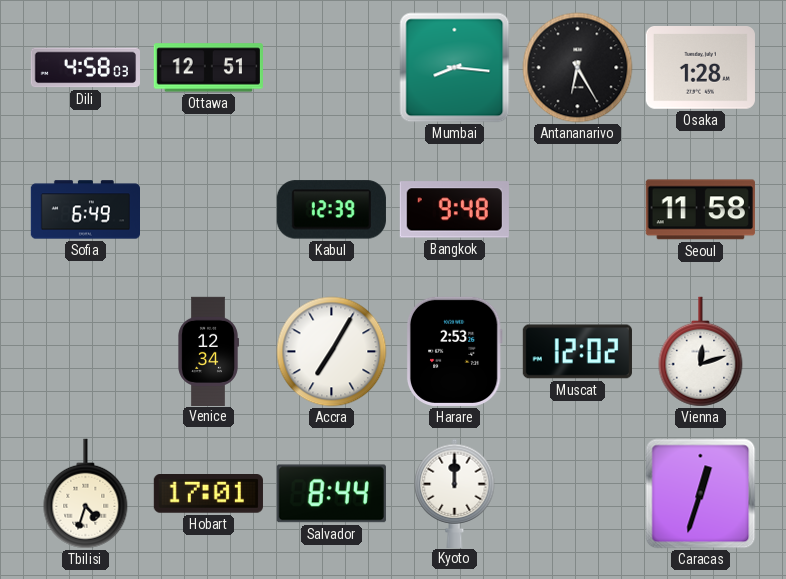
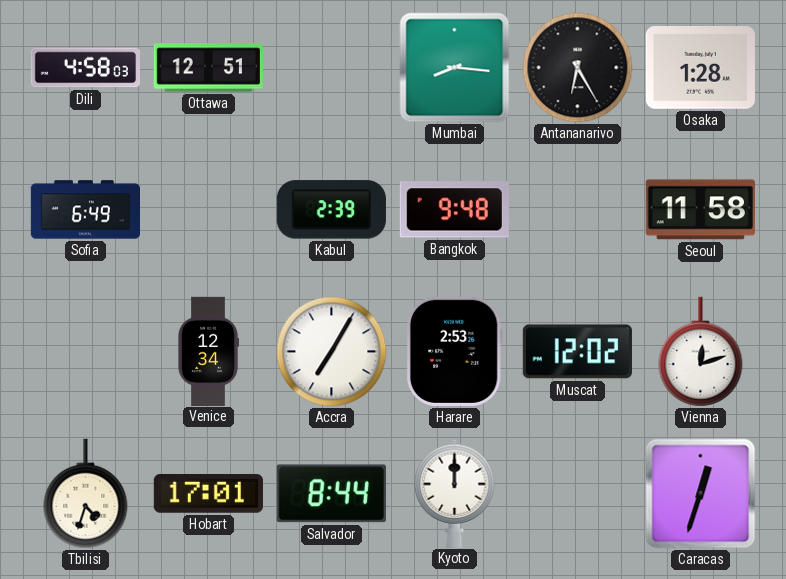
Kabul: 12:39 -> 2:39 (331, 210)
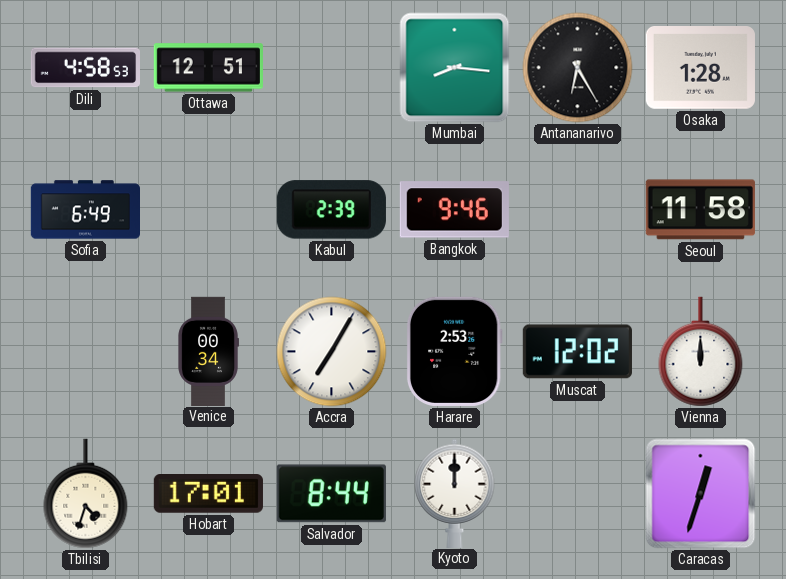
Dili: 4:58:03 -> 4:58:53 (85, 68)
Bangkok: 9:48 -> 9:46 (454, 210)
Venice: 12:34 -> 00:34 (208, 351)
Vienna: 12:12 -> 12:00 (701, 352)
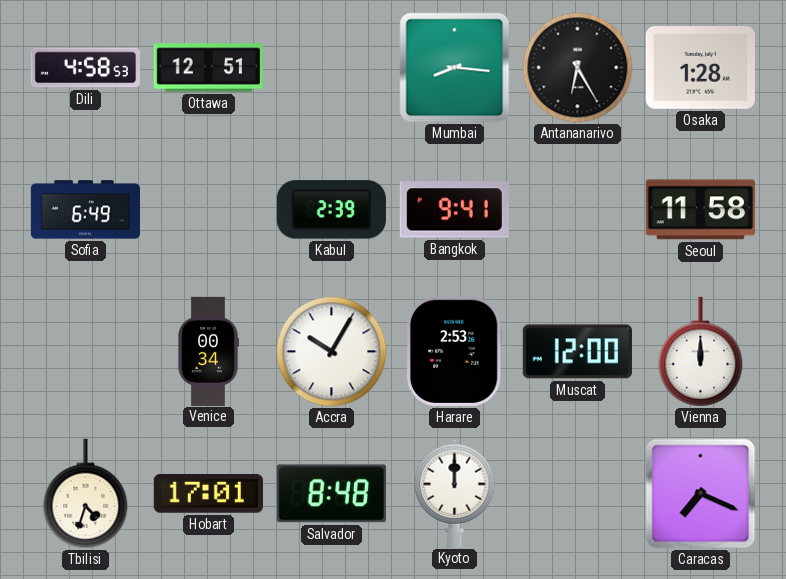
Bangkok: 9:46 -> 9:41 (454, 210)
Accra: 7:05 -> 10:05 (332, 352)
Muscat: 12:02 -> 12:00 (577, 352)
Salvador: 8:44 -> 8:48 (331, 494)
Caracas: 12:33 -> 7:19 (701, 494)
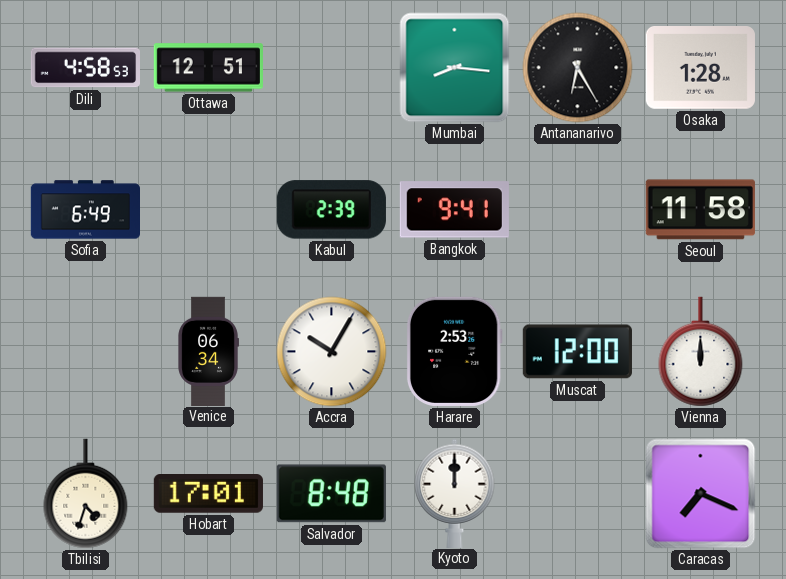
Venice: 00:34 -> 06:34 (208, 351)
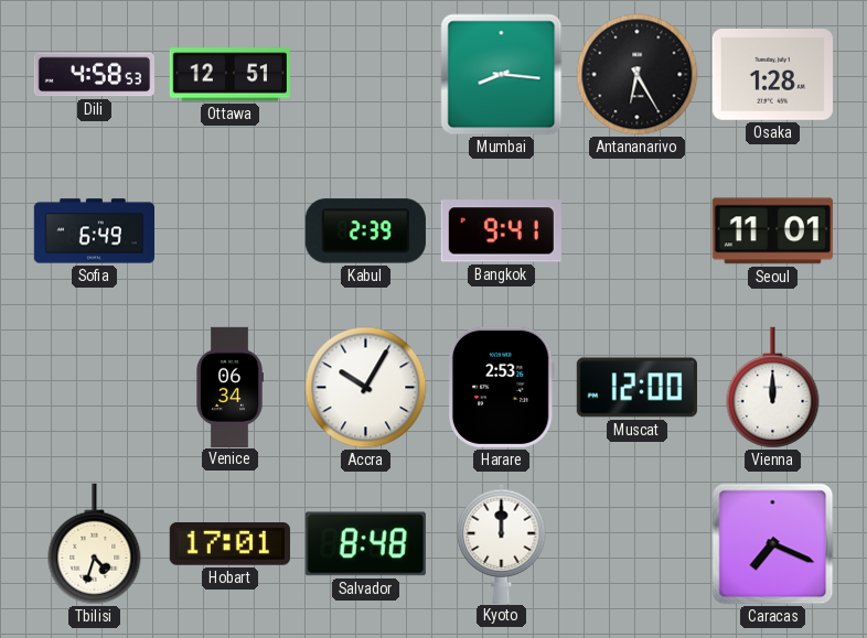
Seoul: 11:58 -> 11:01 (772, 231)
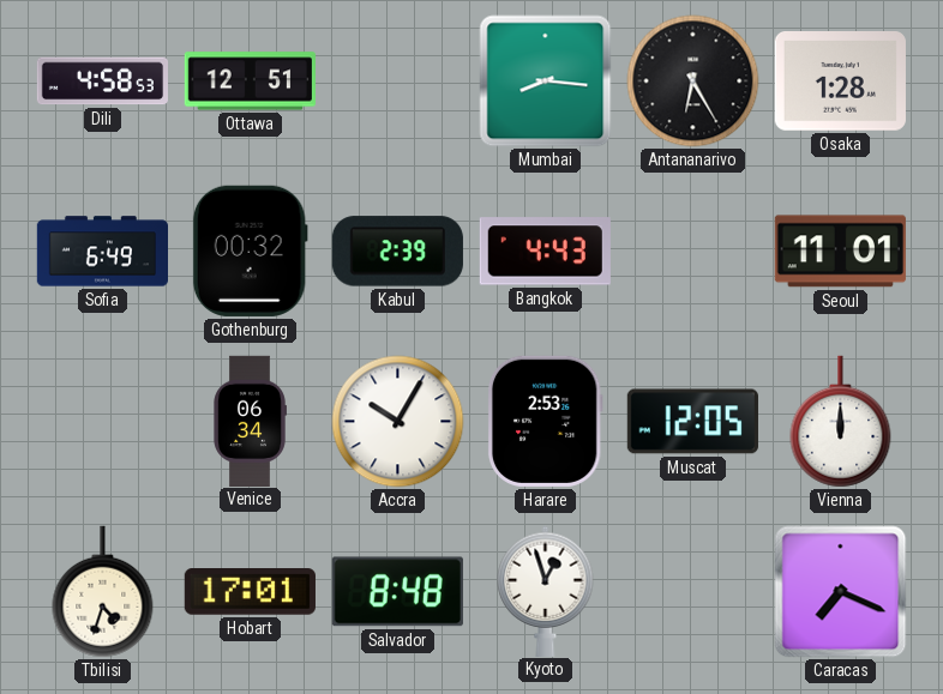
Gothenburg: none -> 00:32 (250, 251)
Bangkok: 9:41 -> 4:43 (545, 252)
Muscat: 12:00 -> 12:05 (692, 422)
Kyoto: 12:00 -> 12:57 (546, 591)
